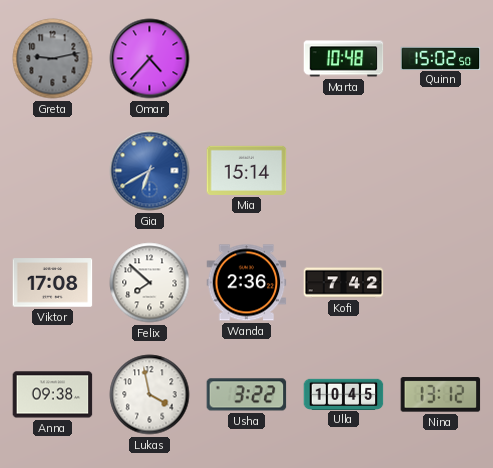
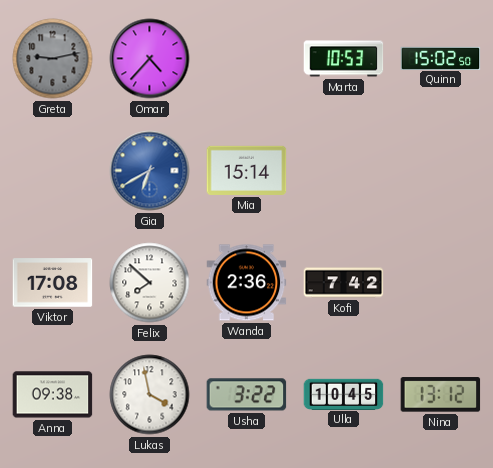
Marta: 10:48 -> 10:53 (344, 59)
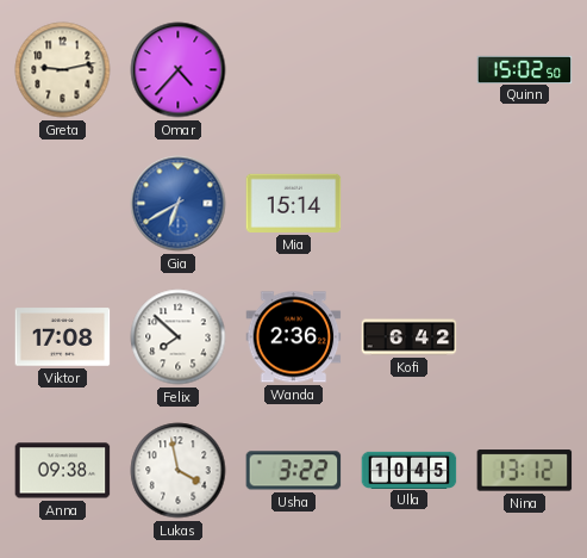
Greta dial: grey -> cream (63, 70)
Marta: 10:53 -> none (344, 59)
Kofi: 7:42 -> 6:42 (410, 337)
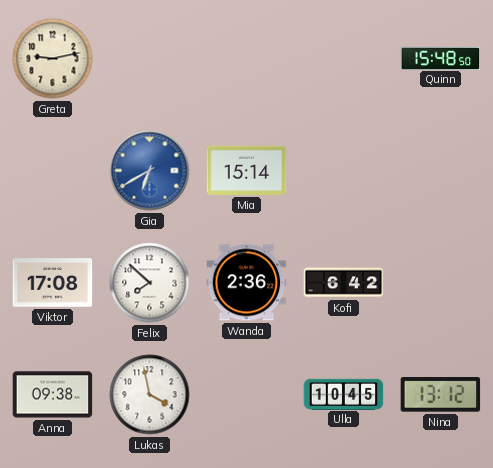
Omar: 4:37 -> none (179, 70)
Quinn: 15:02 -> 15:48 (441, 58)
Usha: 3:22 -> none (294, 471)
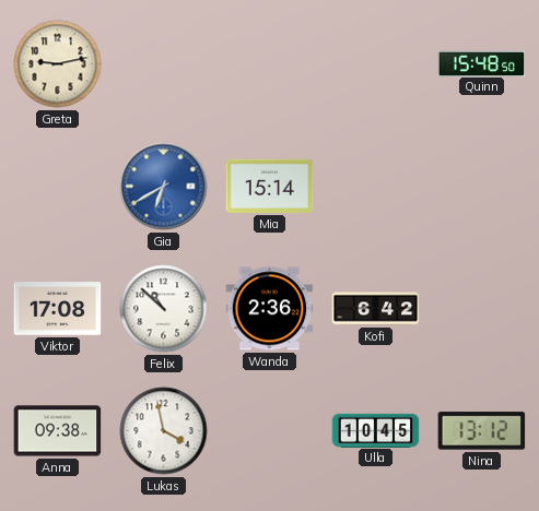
Felix: 7:52 -> 10:52 (164, 309)
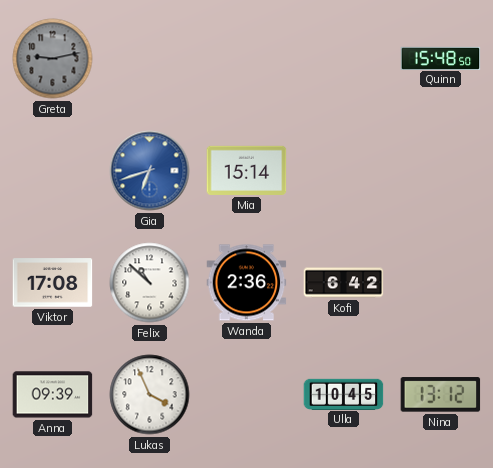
Greta dial: cream -> grey (53, 59)
Gia: 6:40 -> 6:42 (150, 171)
Anna: 09:38 -> 09:39 (53, 395)
Lukas: 3:58 -> 3:56 (150, 395)
